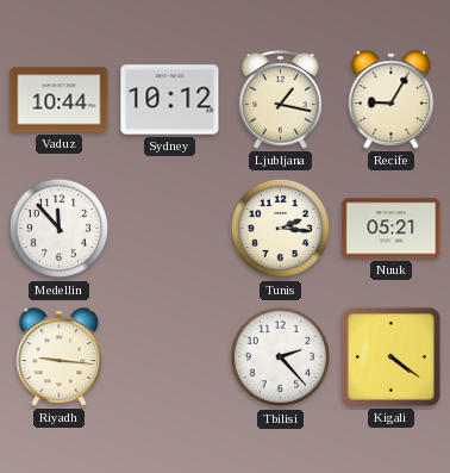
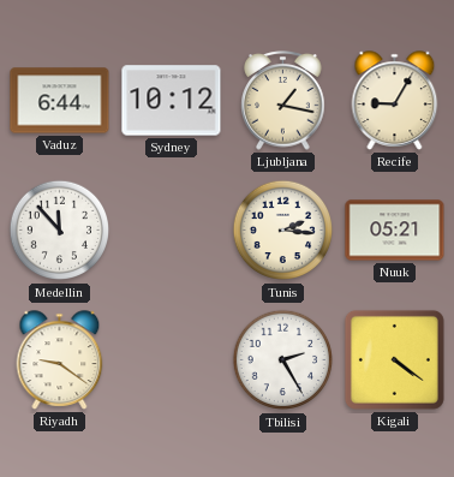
Vaduz: 10:44 -> 6:44 (60, 101)
Riyadh: 9:16 -> 9:21 (60, 360)
Tbilisi: 2:23 -> 2:25 (283, 360)
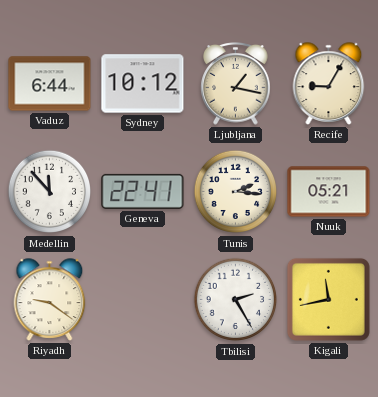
Geneva: none -> 22:41 (143, 191)
Kigali: 4:21 -> 11:43 (328, 299)
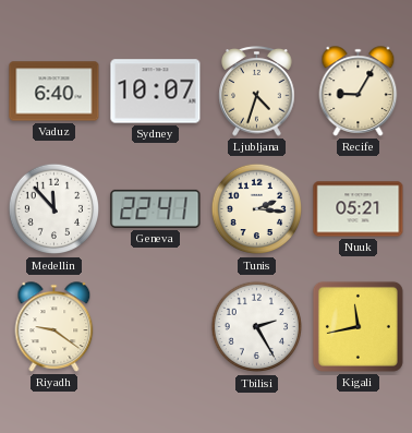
Vaduz: 6:44 -> 6:40 (54, 92)
Sydney: 10:12 -> 10:07 (156, 92)
Ljubljana: 1:17 -> 4:33 (257, 92)
